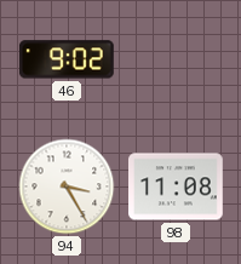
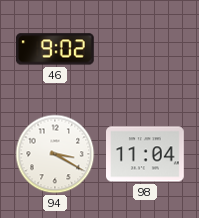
94: 3:25 -> 3:20 (55, 154)
98: 11:08 -> 11:04 (146, 154)
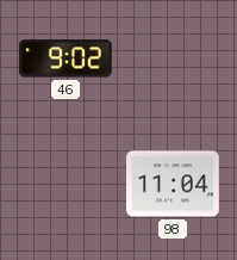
94: 3:20 -> none (55, 154)
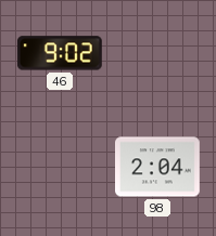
98: 11:04 -> 2:04 (158, 167)
